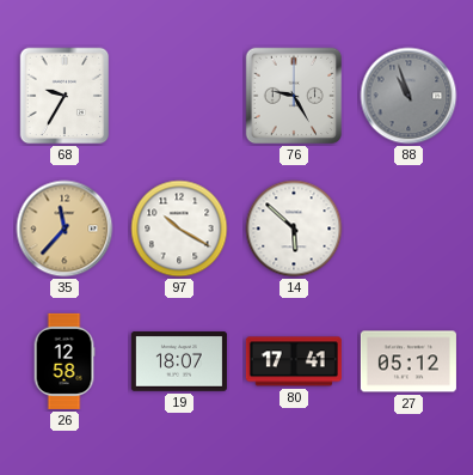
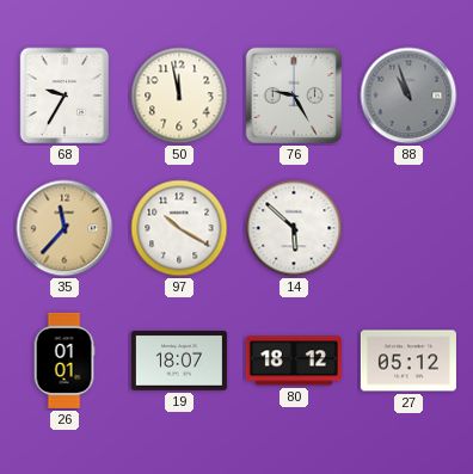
50: none -> 11:58 (179, 96)
26: 12:58 -> 01:01 (64, 361)
80: 17:41 -> 18:12 (294, 361)
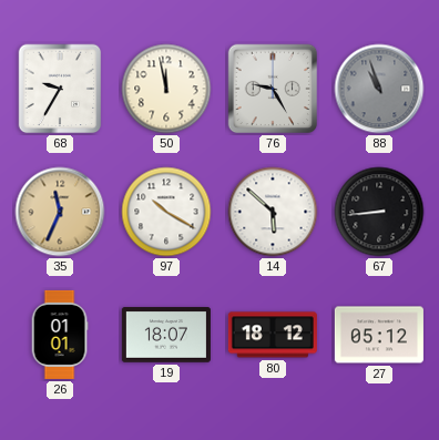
35: 11:37 -> 11:34 (60, 212)
67: none -> 8:44 (379, 212)
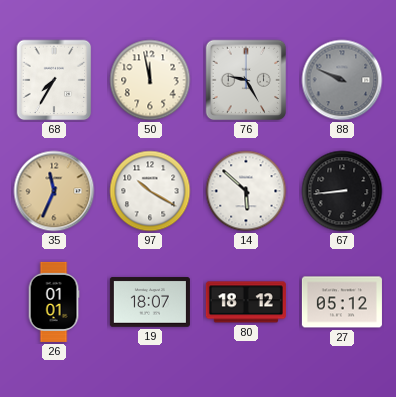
68: 9:35 -> 7:35 (54, 80)
88: 10:57 -> 9:49 (342, 80)
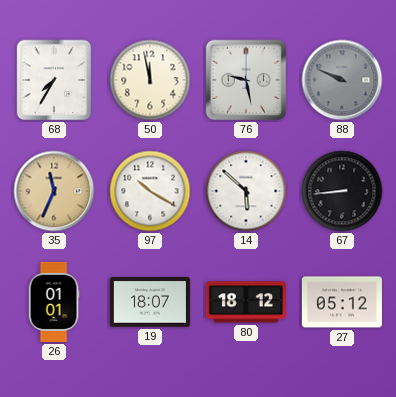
76: 9:25 -> 9:28 (246, 80)
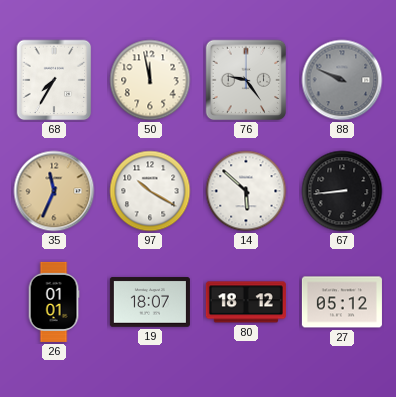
76: 9:28 -> 9:24 (246, 80)
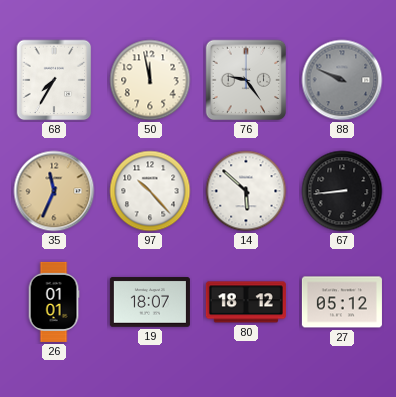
97: 10:20 -> 10:23 (150, 191)
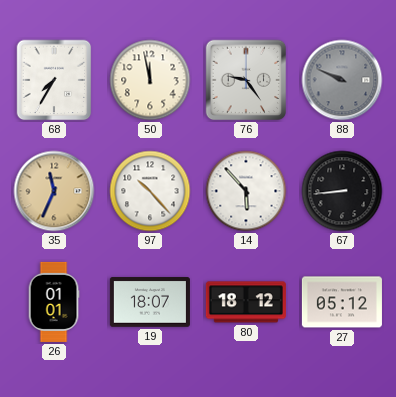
14: 5:52 -> 5:53 (246, 191)
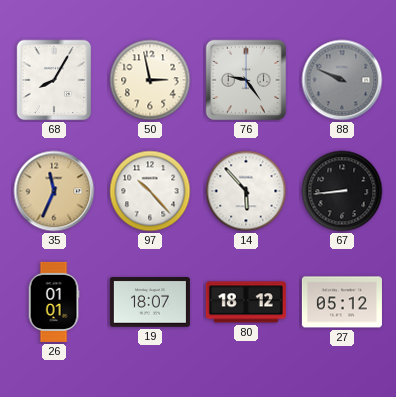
68: 7:35 -> 8:05 (54, 80)
50: 11:58 -> 2:58 (150, 80)
